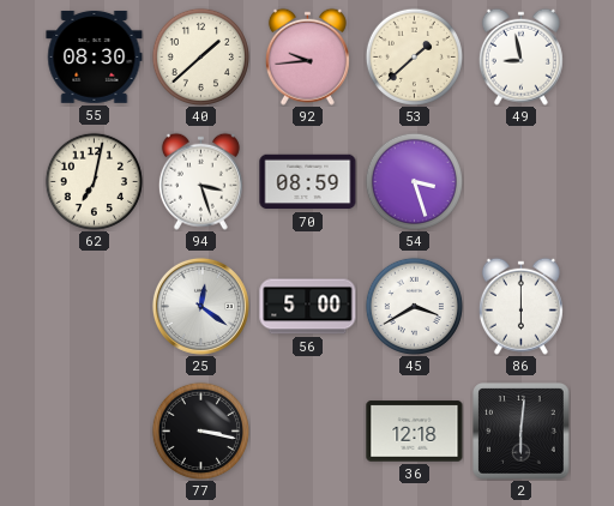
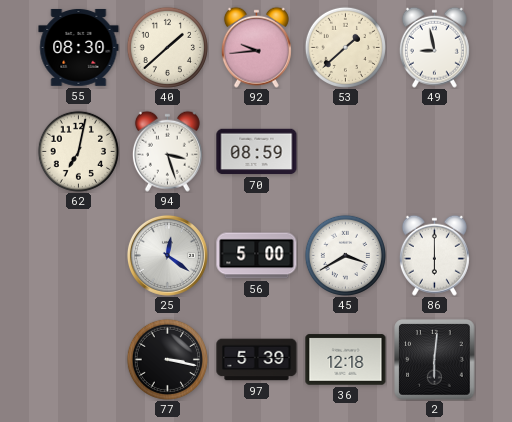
54: 3:27 -> none (414, 181)
97: none -> 5:39 (257, 360)
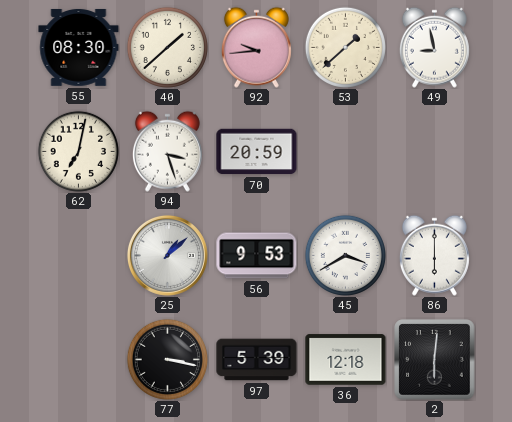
70: 08:59 -> 20:59 (257, 152)
25: 12:21 -> 1:08 (167, 255)
56: 5:00 -> 9:53 (257, 256)
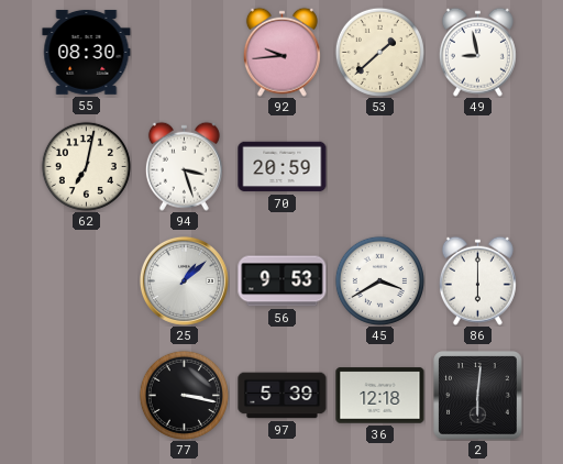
40: 1:38 -> none (167, 47)
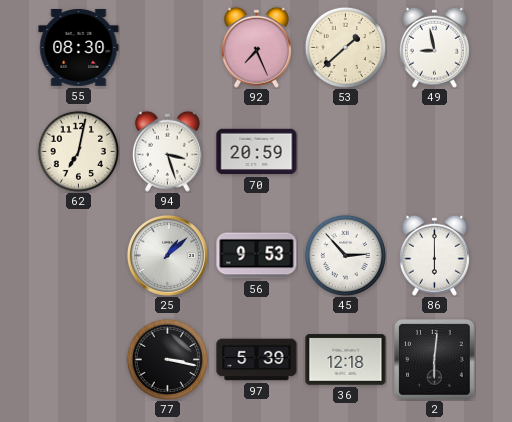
92: 9:44 -> 7:26 (256, 47)
45: 3:40 -> 2:53 (345, 255)
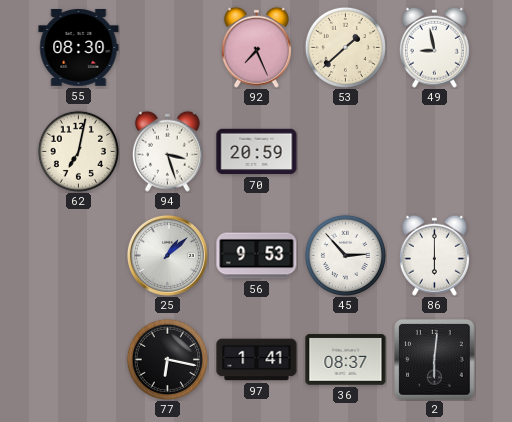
77: 3:17 -> 6:17 (167, 359)
97: 5:39 -> 1:41 (257, 360)
36: 12:18 -> 08:37 (346, 360)
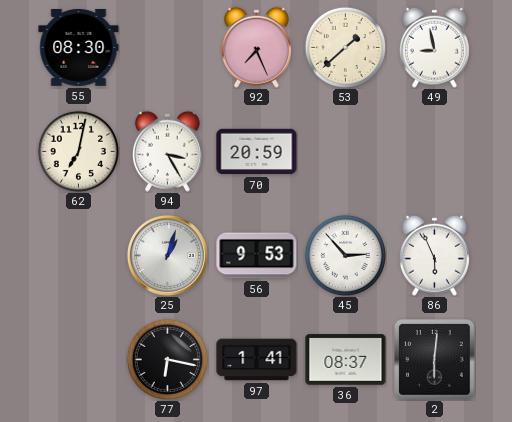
94: 3:27 -> 3:25 (167, 151)
25: 1:08 -> 1:03 (167, 255)
86: 6:00 -> 5:56 (434, 255)
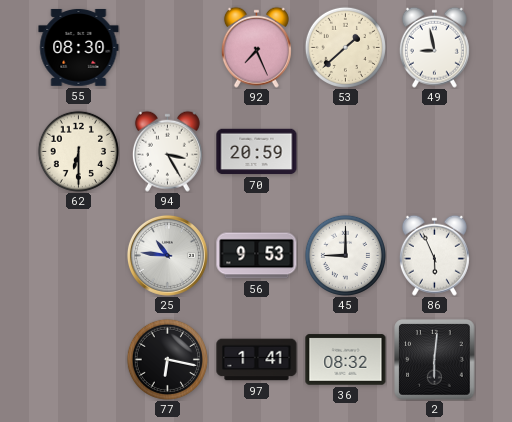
62: 7:02 -> 6:30 (78, 151)
25: 1:03 -> 10:46 (167, 255)
45: 2:53 -> 9:00 (345, 255)
36: 08:37 -> 08:32 (346, 360)
